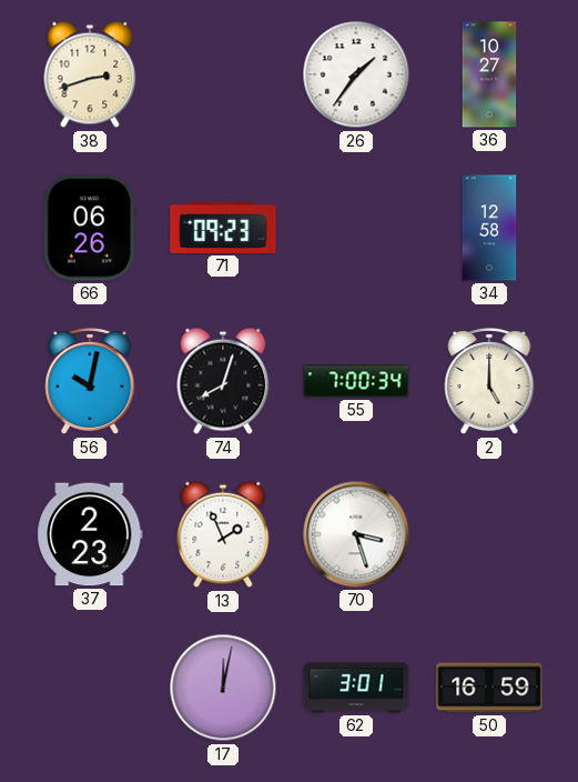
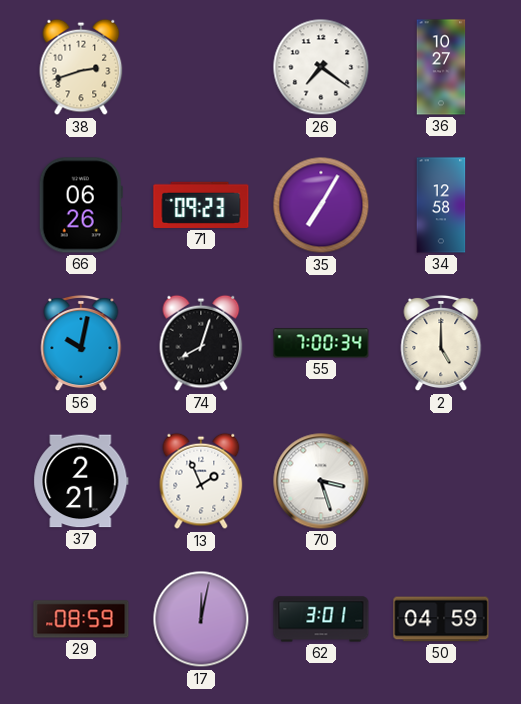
26: 1:36 -> 7:21 (321, 67)
35: none -> 7:05 (321, 205)
37: 2:23 -> 2:21 (81, 481)
29: none -> 08:59 (81, 619)
50: 16:59 -> 04:59 (441, 619)
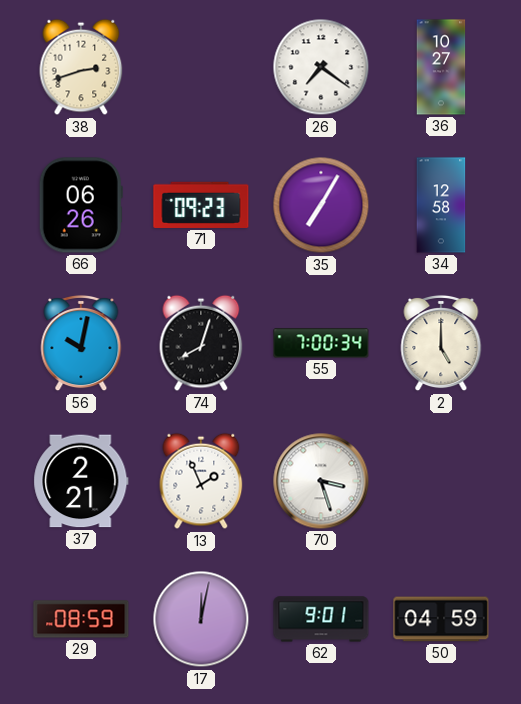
62: 3:01 -> 9:01 (321, 619)
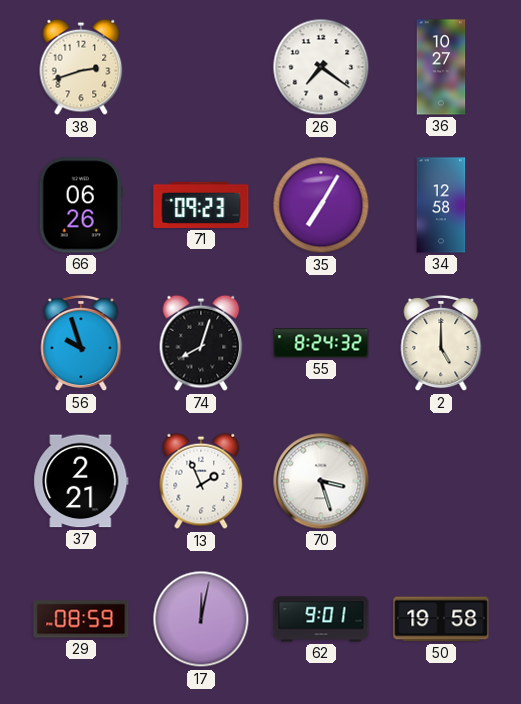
56: 10:02 -> 9:57 (81, 343)
55: 7:00 -> 8:24 (321, 343)
50: 04:59 -> 19:58 (441, 619)
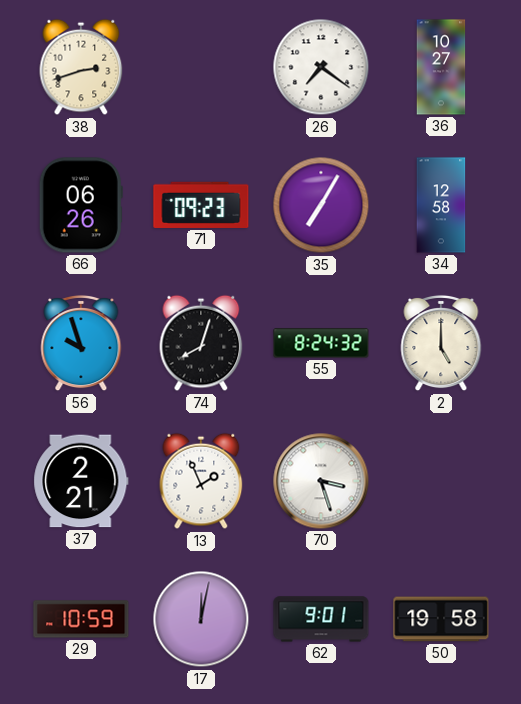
29: 08:59 -> 10:59 (81, 619)
